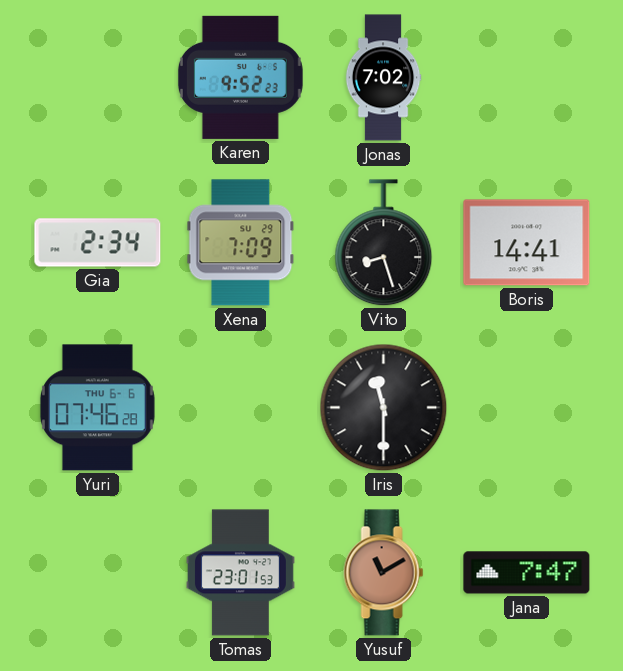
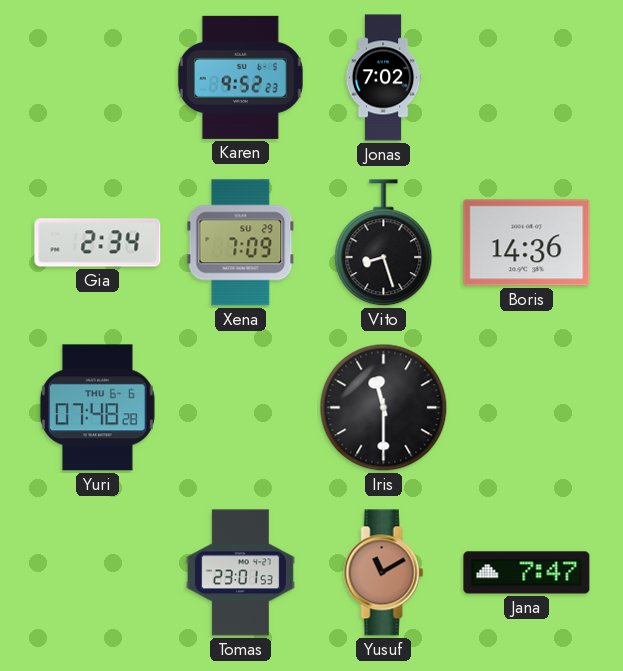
Boris: 14:41 -> 14:36 (527, 243)
Yuri: 07:46 -> 07:48 (97, 408)
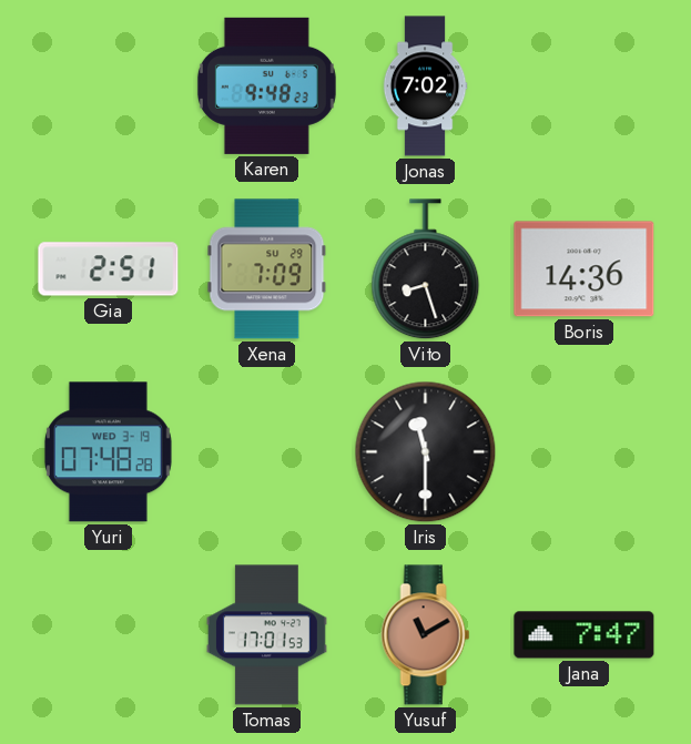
Karen: 9:52 -> 9:48 (266, 85)
Gia: 2:34 -> 2:51 (109, 269)
Yuri date: THU 6-6 -> WED 3-19 (108, 452)
Tomas: 23:01 -> 17:01 (266, 635)
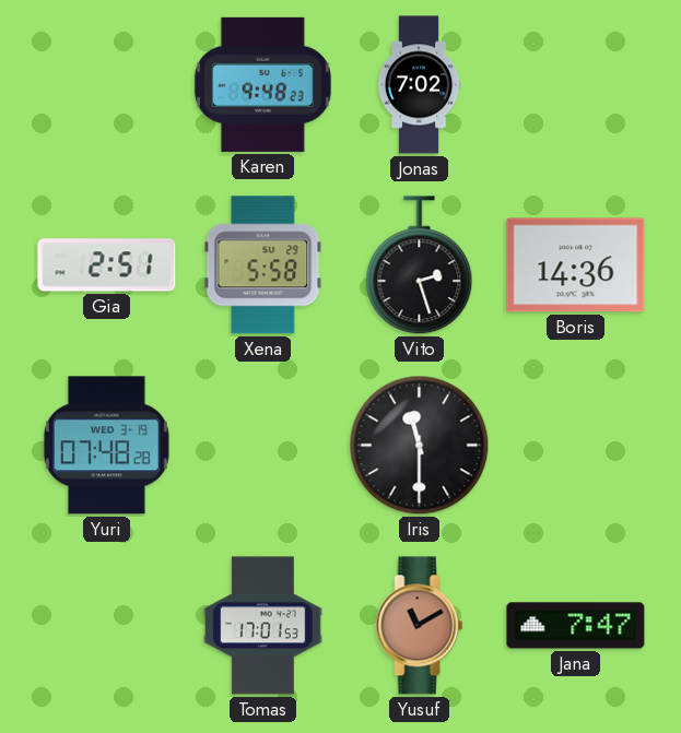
Xena: 7:09 -> 5:58 (263, 265)
Vito: 8:27 -> 2:27 (420, 265)
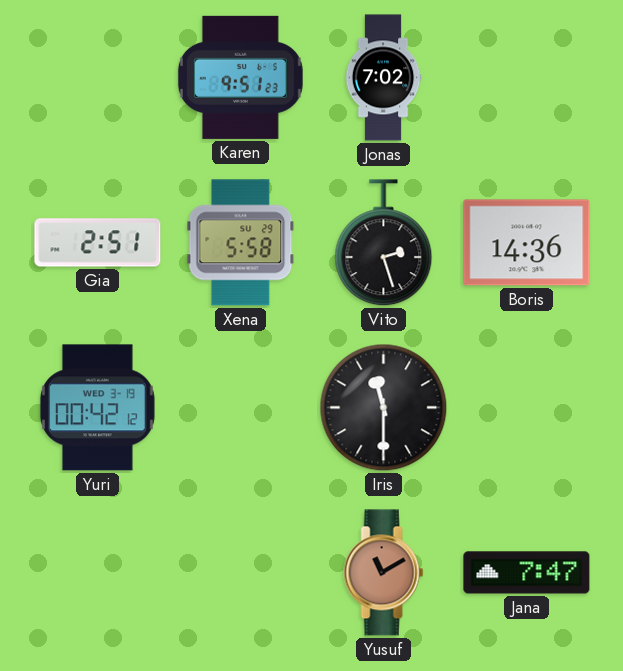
Karen: 9:48 -> 9:51 (240, 77)
Yuri: 07:48 -> 00:42 (97, 408)
Tomas: 17:01 -> none (262, 626)
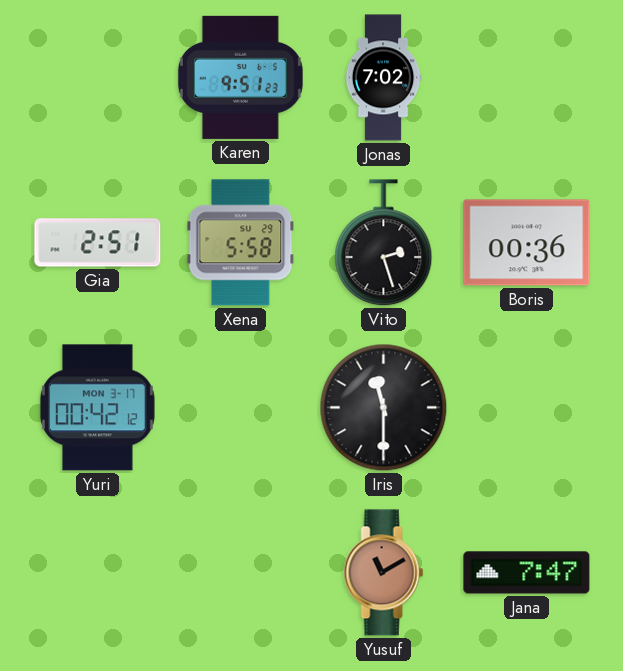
Boris: 14:36 -> 00:36 (527, 243)
Yuri date: WED 3-19 -> MON 3-17 (97, 408)
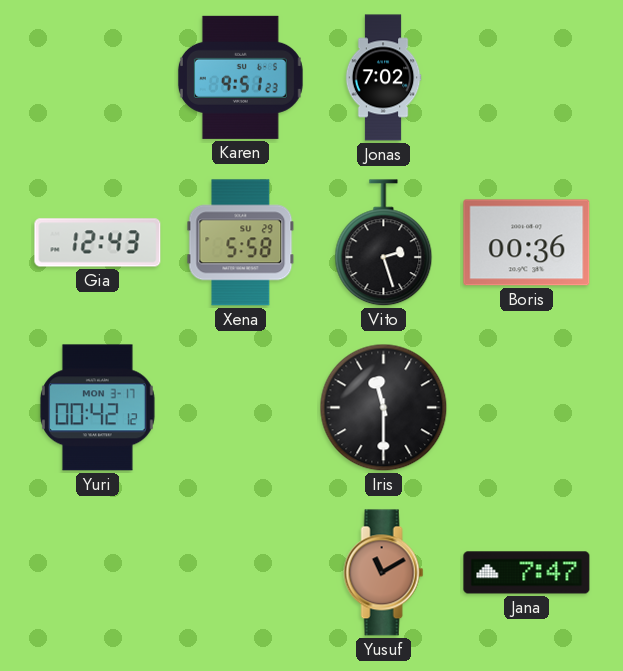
Gia: 2:51 -> 12:43 (98, 243)
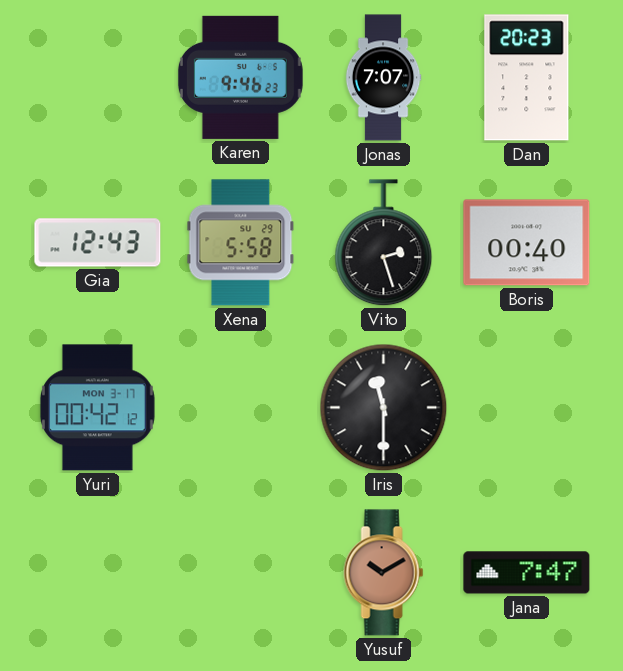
Karen: 9:51 -> 9:46 (240, 77)
Jonas: 7:02 -> 7:07 (383, 78)
Dan: none -> 20:23 (527, 78)
Boris: 00:36 -> 00:40 (527, 243)
Yusuf: 11:10 -> 10:10 (384, 573)
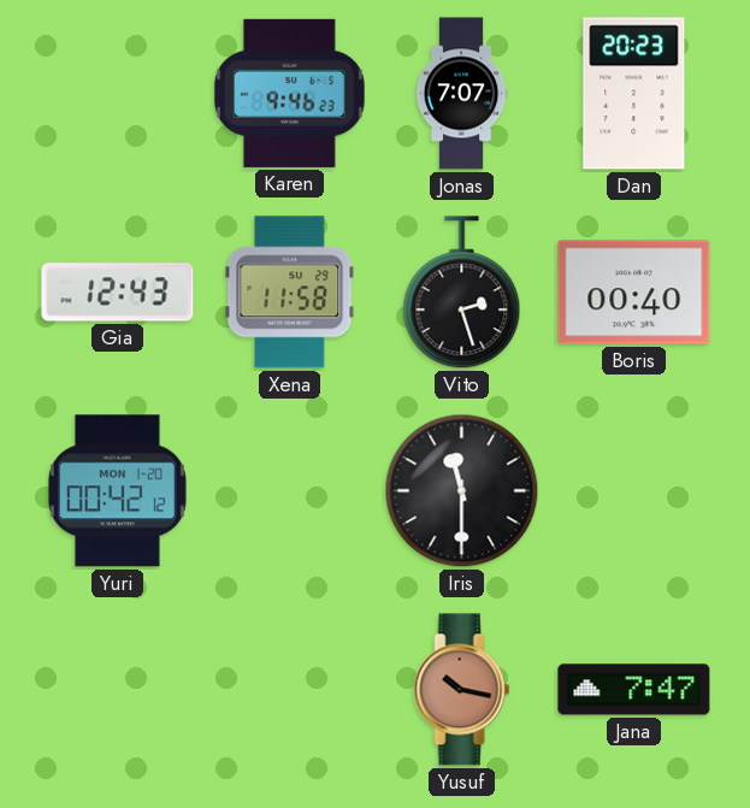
Xena: 5:58 -> 11:58 (290, 293)
Yuri date: MON 3-17 -> MON 1-20 (117, 491)
Yusuf: 10:10 -> 10:17 (462, 690)
